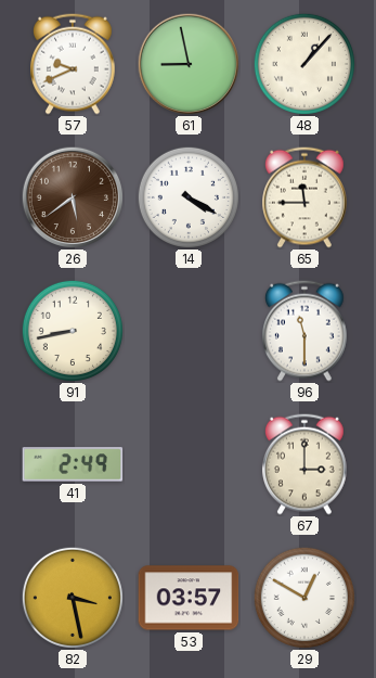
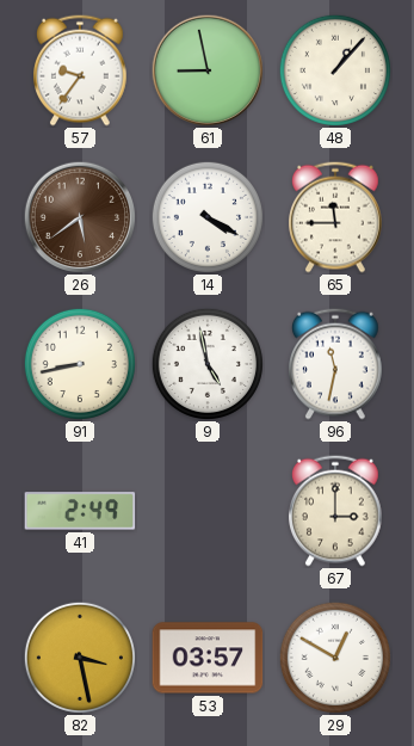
57: 9:41 -> 9:36 (81, 70)
9: none -> 4:58 (208, 364)
96: 11:30 -> 11:32 (336, 364)
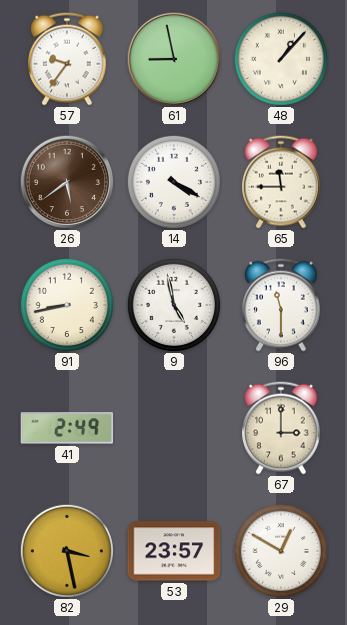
96: 11:32 -> 11:30 (282, 305)
53: 03:57 -> 23:57 (174, 551)
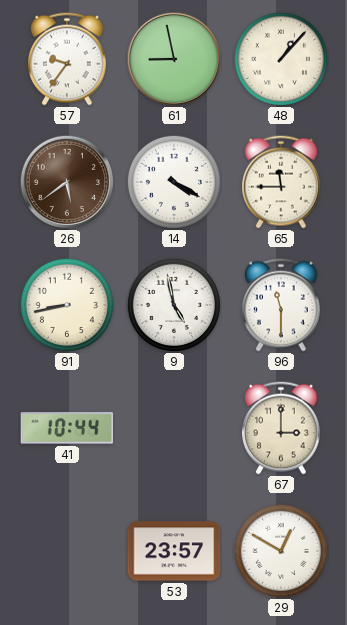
41: 2:49 -> 10:44 (67, 428)
82: 3:28 -> none (67, 551)
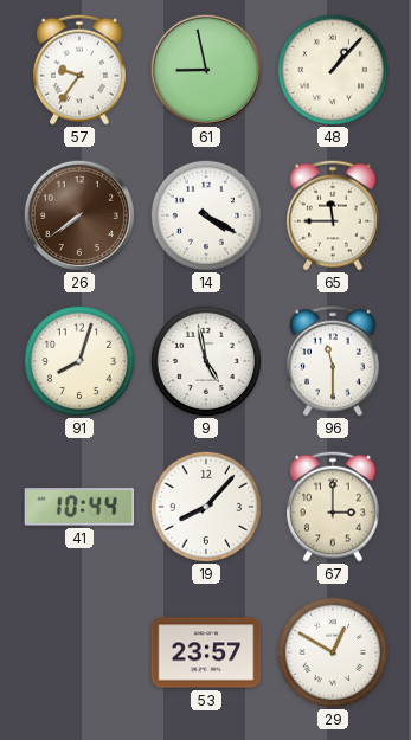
26: 5:39 -> 7:39 (78, 214)
91: 8:43 -> 8:03 (79, 361)
19: none -> 8:07 (206, 507)
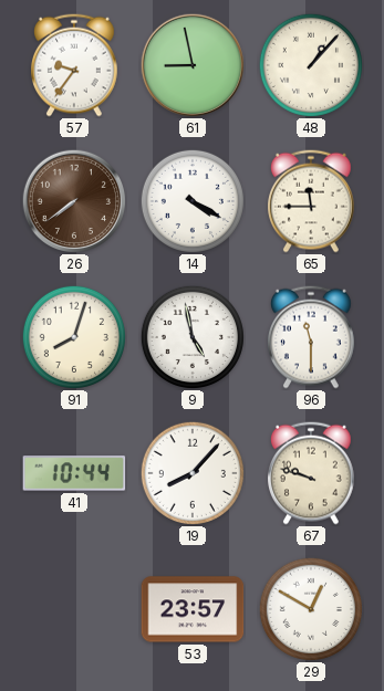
67: 3:00 -> 9:48 (312, 473)
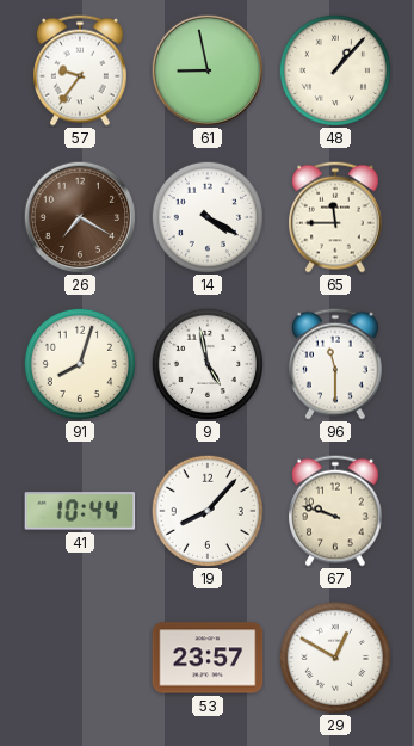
26: 7:39 -> 7:20 (79, 216)
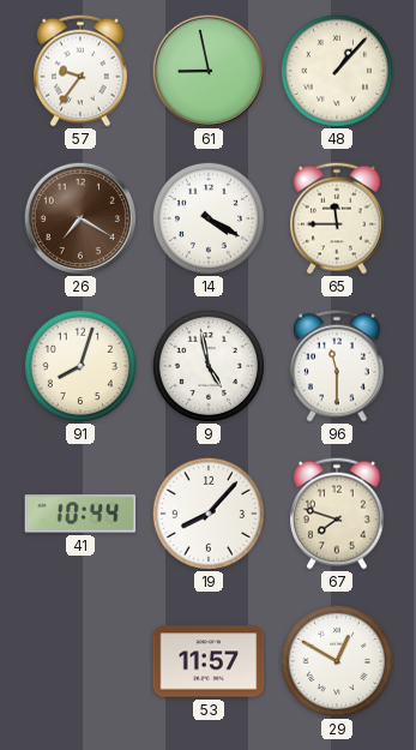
67: 9:48 -> 7:48 (338, 514)
53: 23:57 -> 11:57 (209, 661)
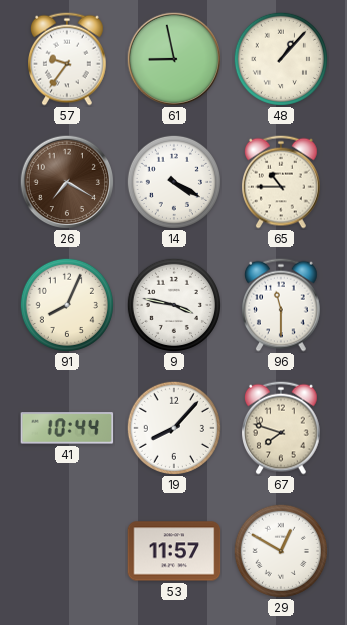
65: 11:45 -> 10:45 (282, 182)
91: 8:03 -> 8:04 (67, 305)
9: 4:58 -> 3:47 (174, 305)
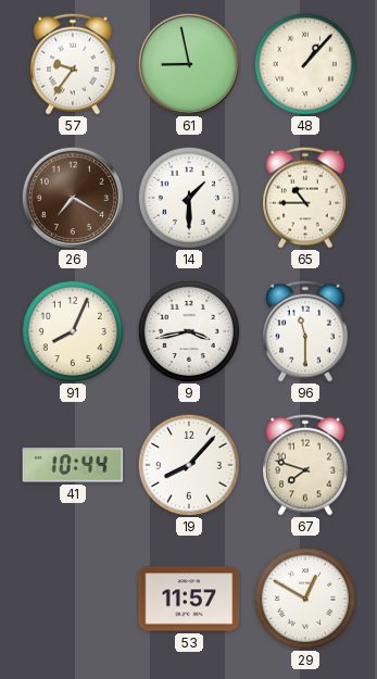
14: 4:20 -> 1:30 (189, 198)
9: 3:47 -> 3:43 (189, 331)
